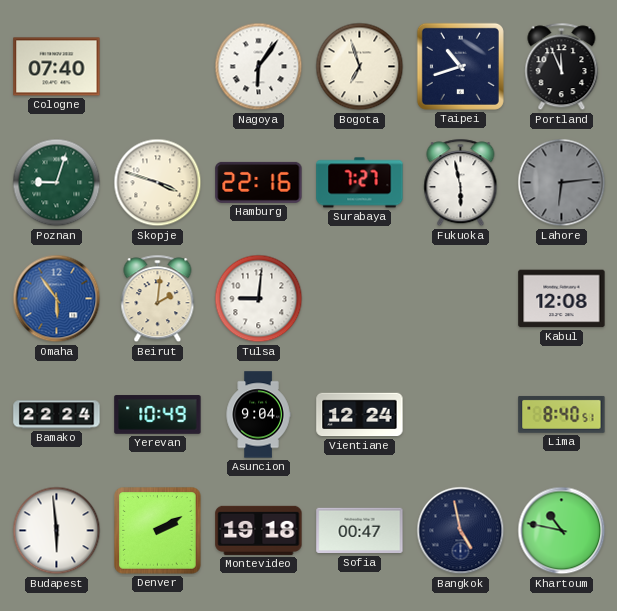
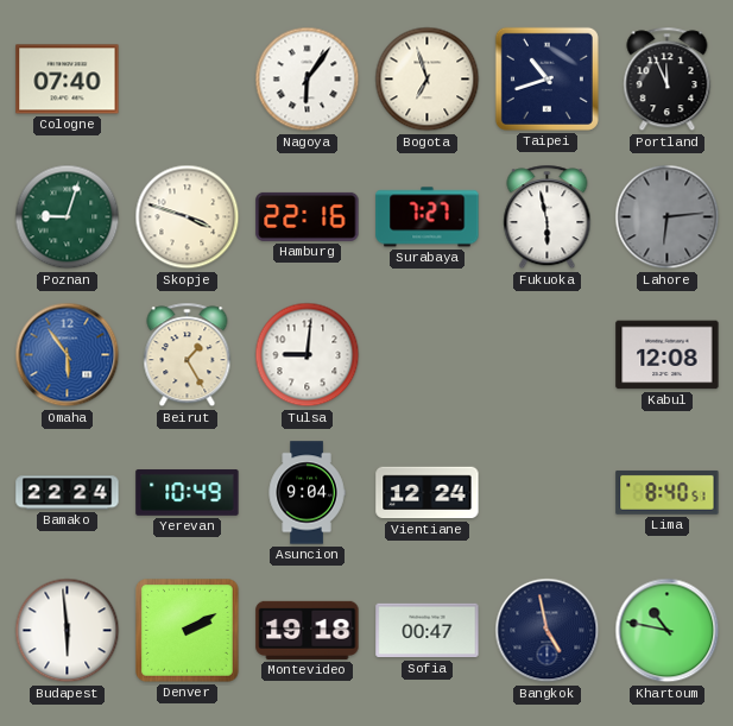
Beirut: 2:01 -> 1:25 (188, 355)
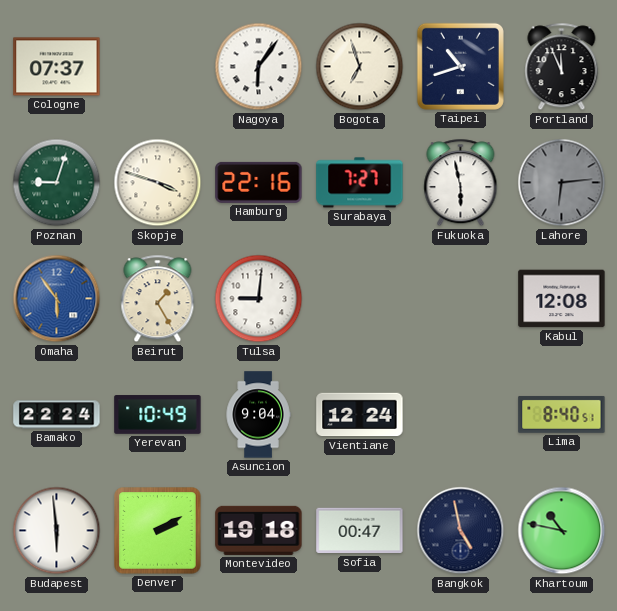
Cologne: 07:40 -> 07:37 (57, 67)
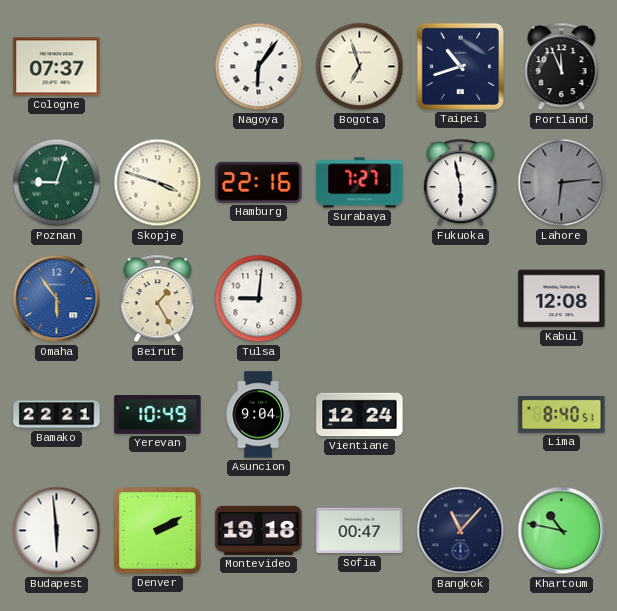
Bamako: 22:24 -> 22:21 (57, 415)
Bangkok: 4:58 -> 11:07 (461, 531)
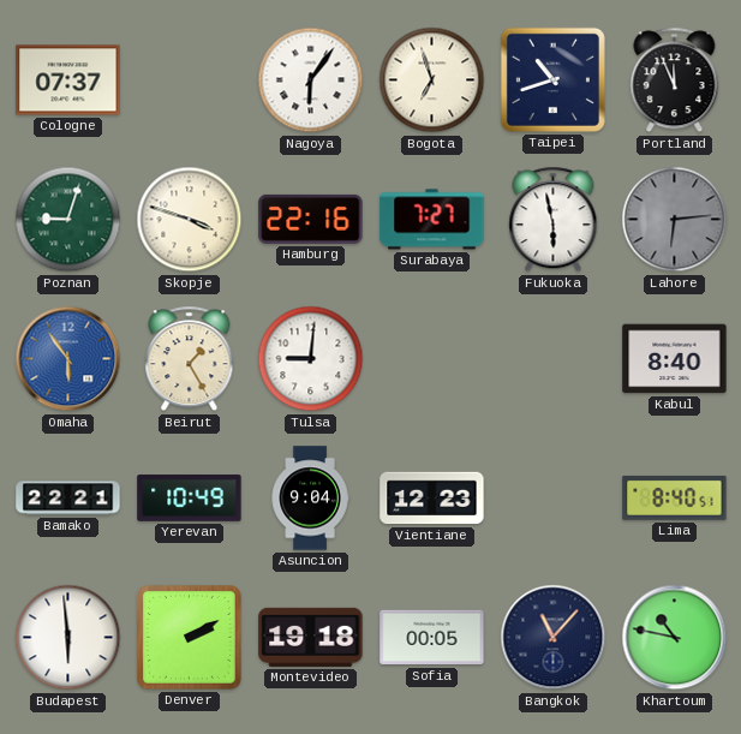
Kabul: 12:08 -> 8:40 (675, 359)
Vientiane: 12:24 -> 12:23 (432, 499)
Sofia: 00:47 -> 00:05 (432, 638)
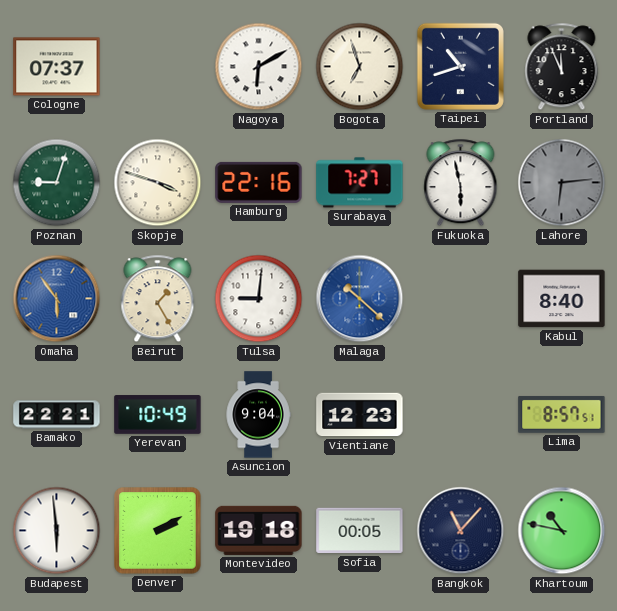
Nagoya: 6:06 -> 6:10 (259, 67)
Malaga: none -> 10:22 (360, 299)
Lima: 8:40 -> 8:57 (562, 414)
